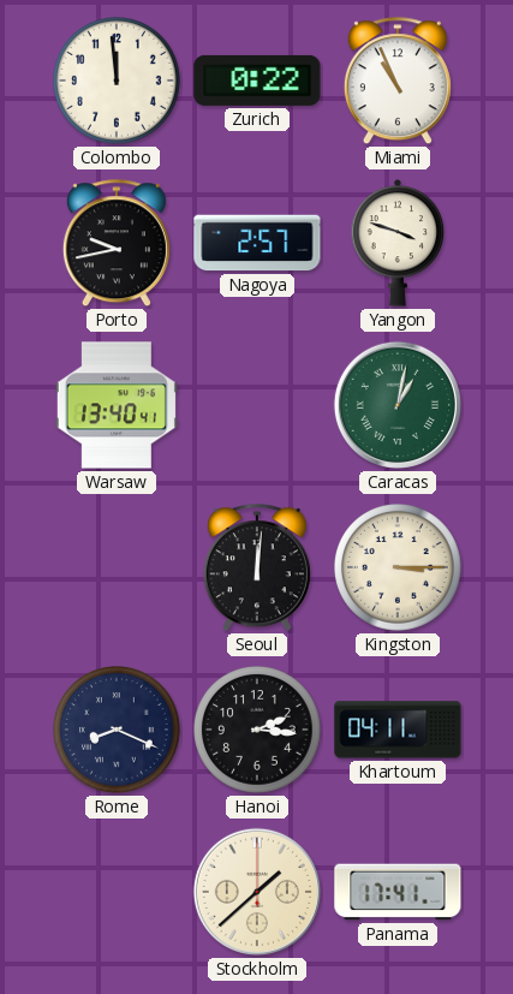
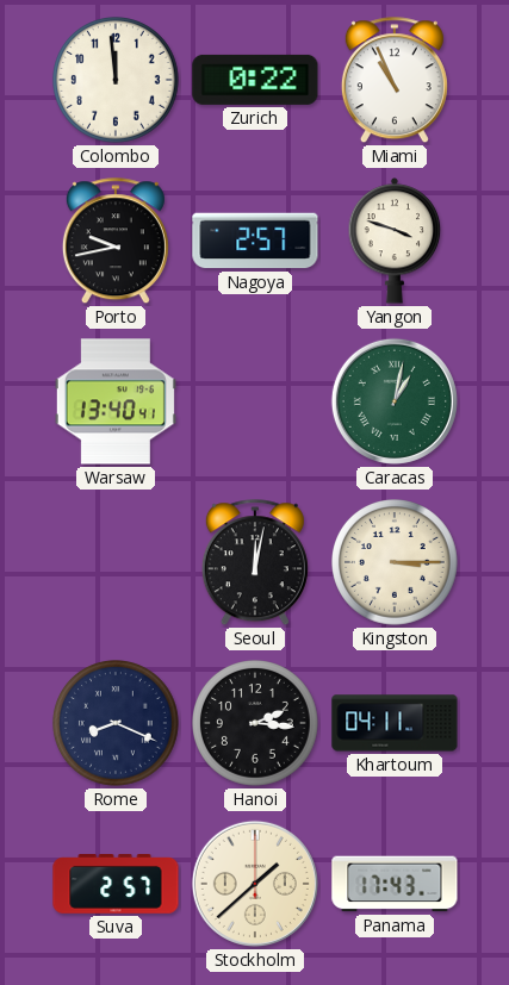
Seoul: 12:01 -> 12:02 (255, 563)
Suva: none -> 2:57 (116, 885)
Panama: 17:41 -> 17:43 (395, 884)
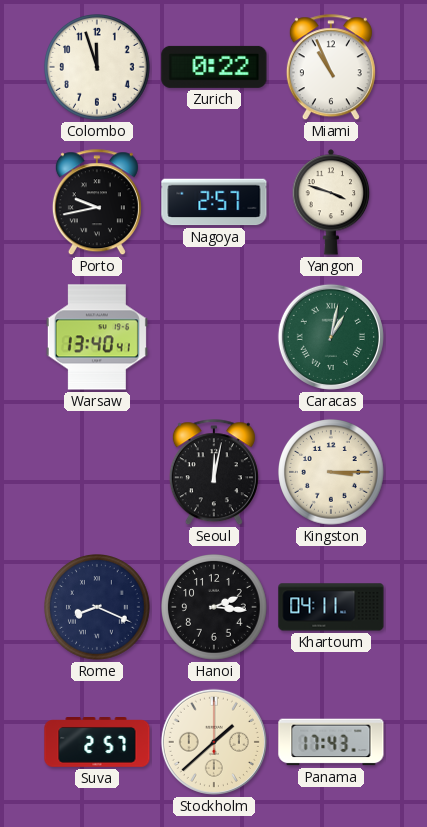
Colombo: 11:59 -> 11:57 (98, 68)
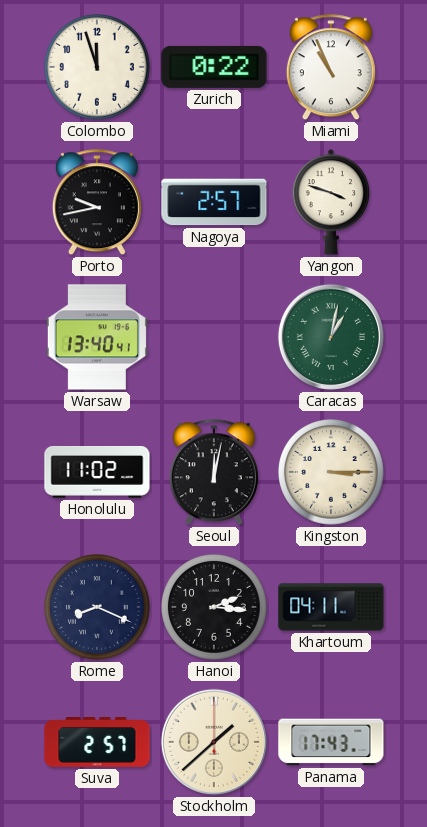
Honolulu: none -> 11:02 (97, 473)
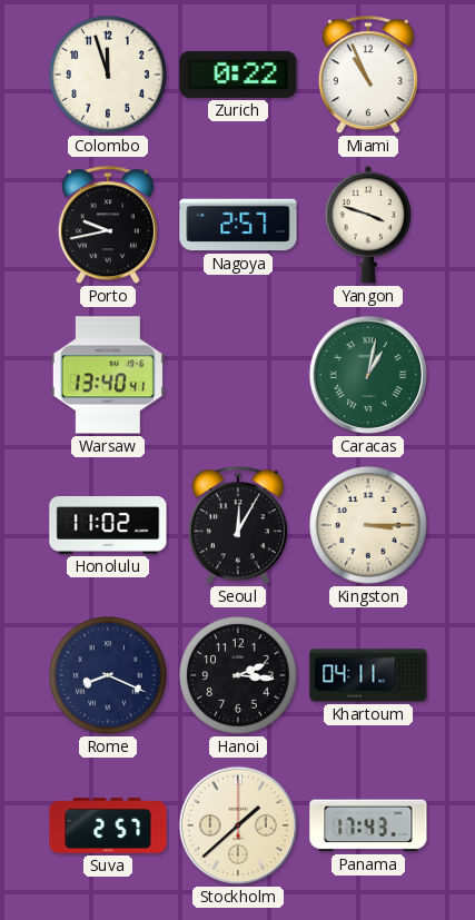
Seoul: 12:02 -> 12:05 (238, 526)
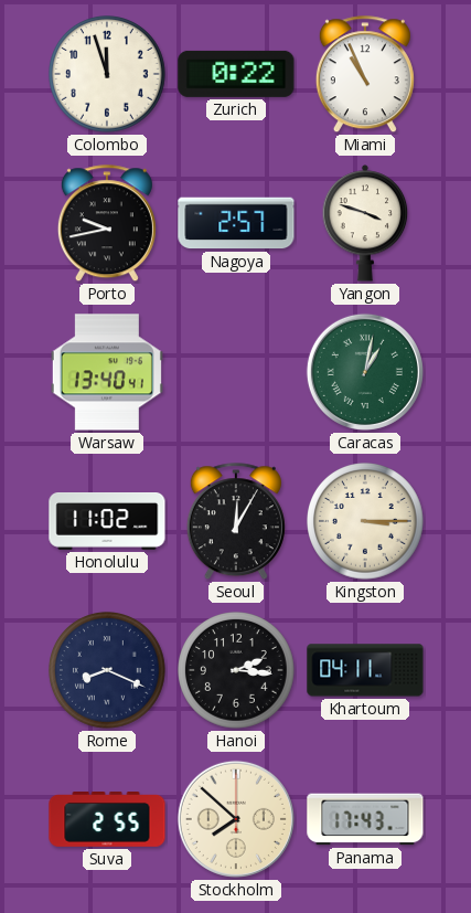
Suva: 2:57 -> 2:55 (107, 820)
Stockholm: 1:38 -> 7:52 (236, 819)
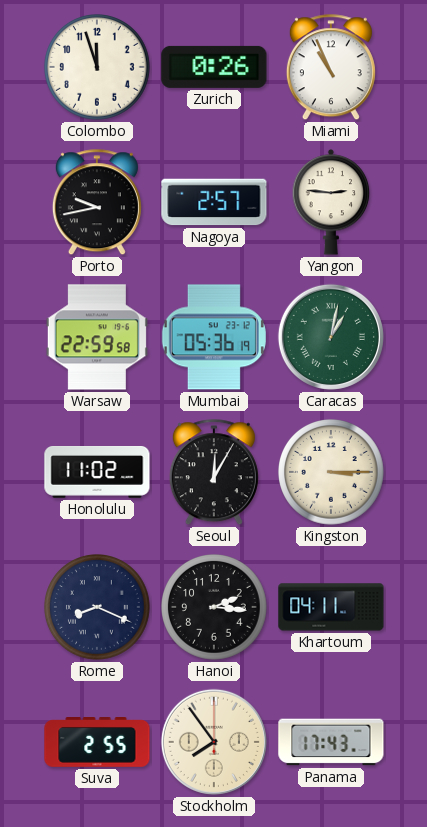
Zurich: 0:22 -> 0:26 (214, 67)
Yangon: 3:48 -> 2:46 (331, 202)
Warsaw: 13:40 -> 22:59 (97, 337)
Mumbai: none -> 05:36 (214, 337)
Stockholm: 7:52 -> 7:54 (214, 742)
